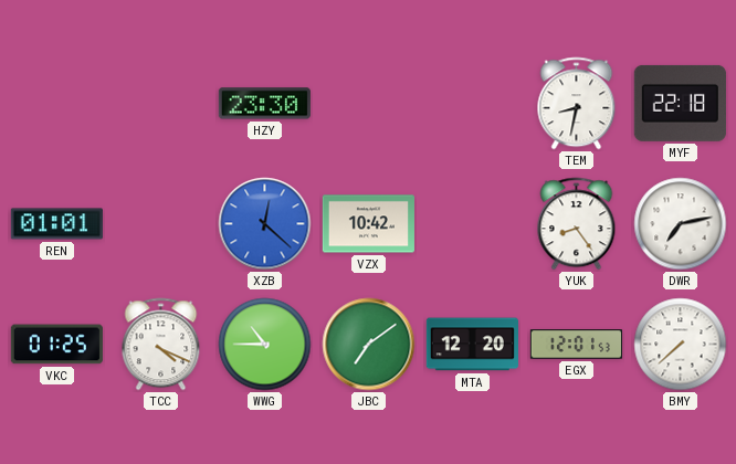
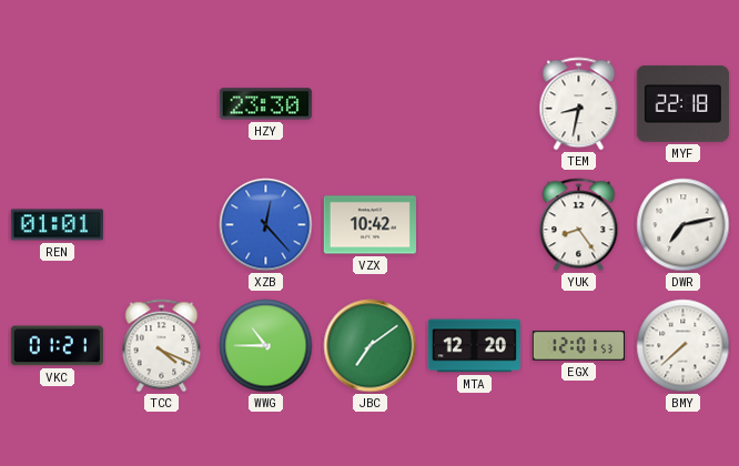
XZB: 12:22 -> 12:23 (266, 225)
VKC: 01:25 -> 01:21 (57, 346)
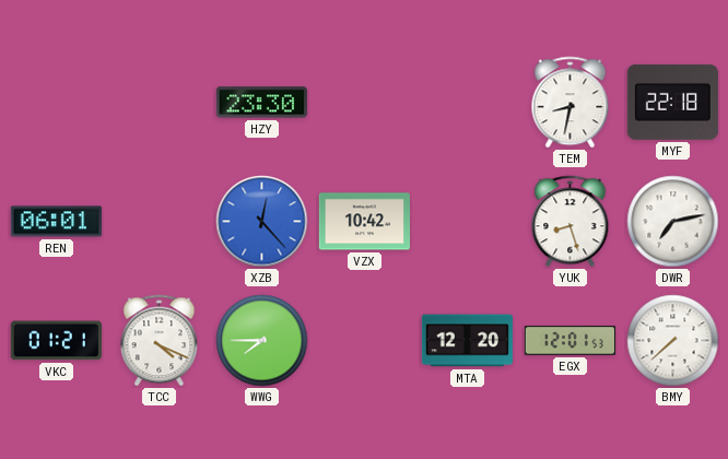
REN: 01:01 -> 06:01 (56, 222)
YUK: 8:24 -> 8:27 (571, 222)
WWG: 10:45 -> 7:45 (262, 341)
JBC: 7:09 -> none (371, 346)
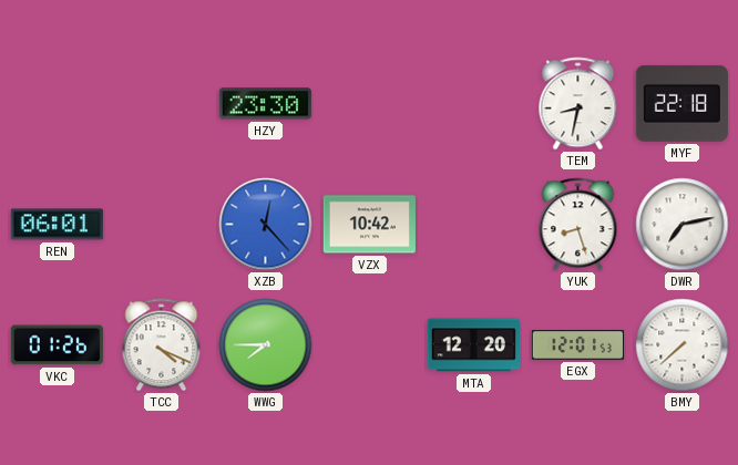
VKC: 01:21 -> 01:26 (57, 345)
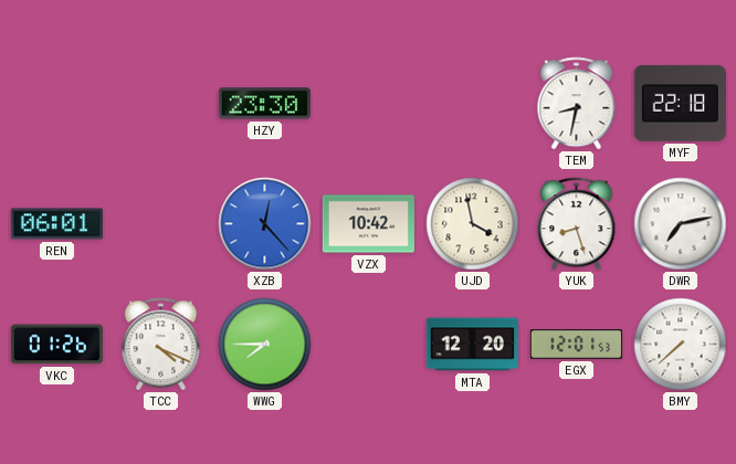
UJD: none -> 3:58 (473, 224)
